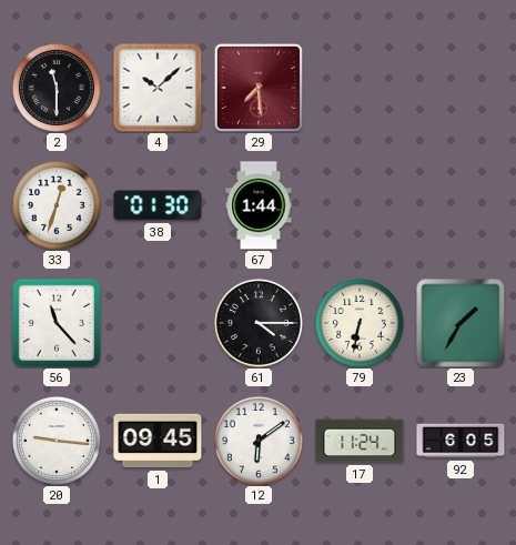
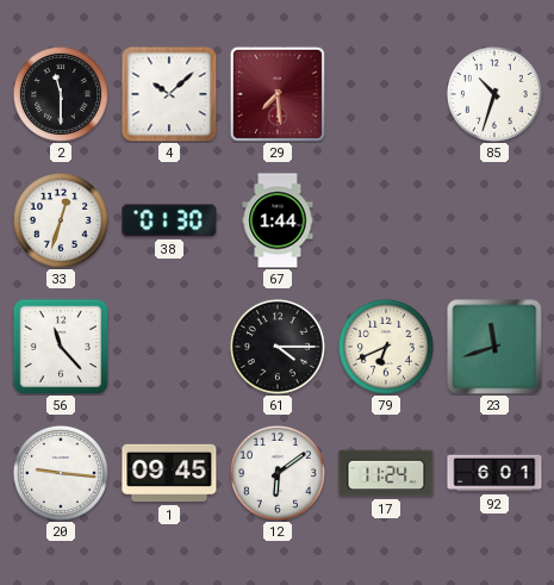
85: none -> 10:33 (494, 94)
79: 6:32 -> 6:41 (386, 347)
23: 1:35 -> 11:42 (494, 347)
92: 6:05 -> 6:01 (494, 473)
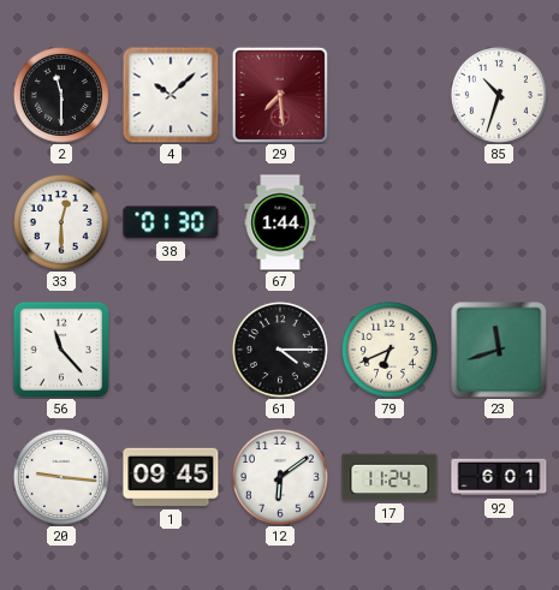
33: 12:33 -> 12:30 (61, 222)
